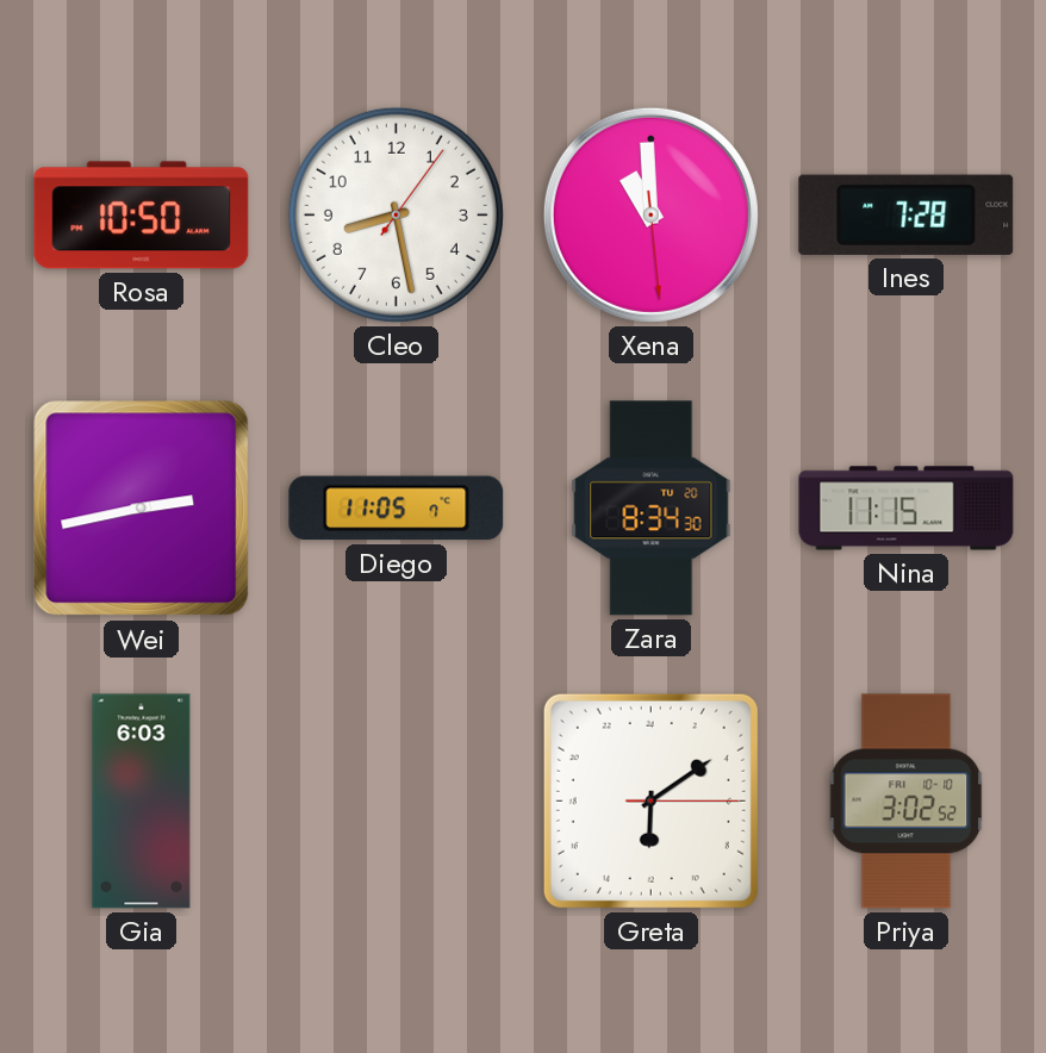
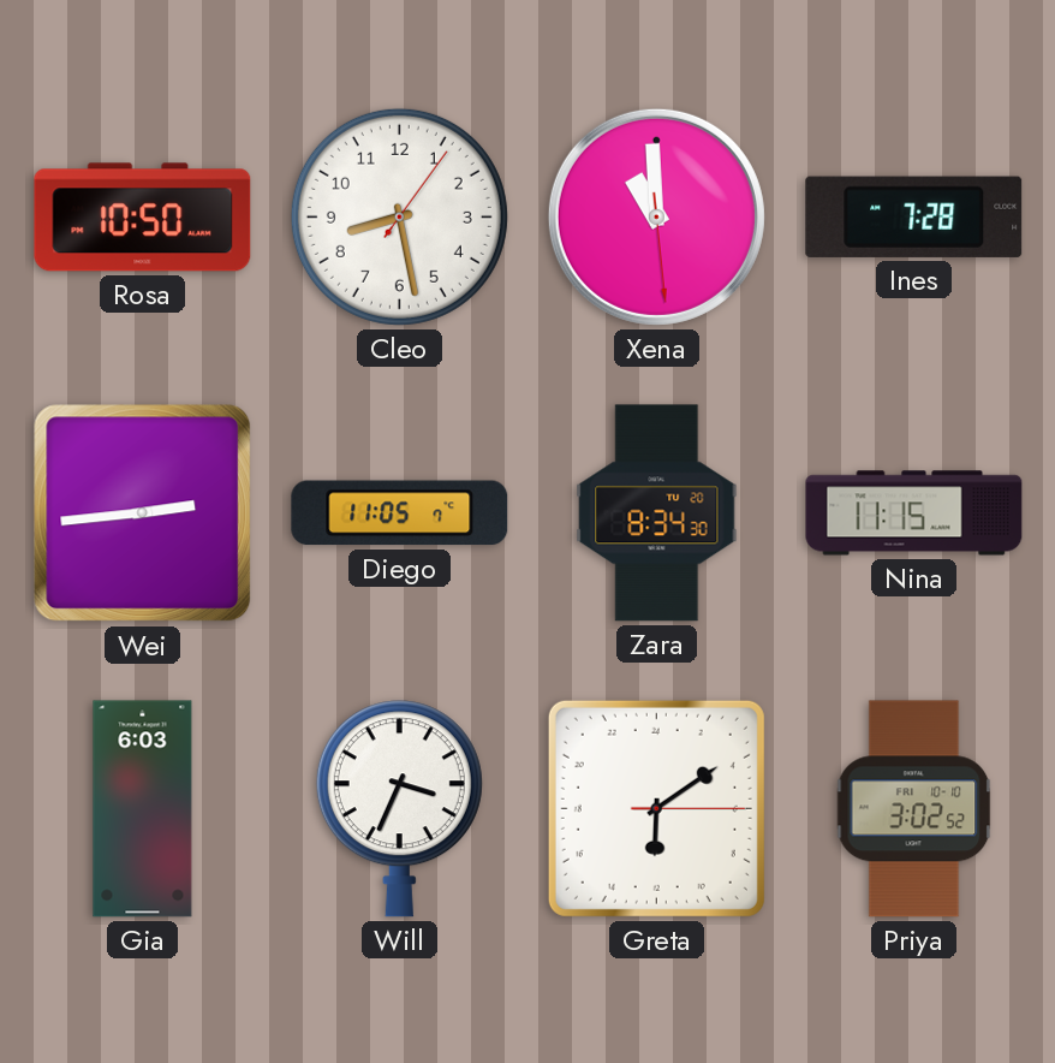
Wei: 2:43 -> 2:44 (143, 513)
Will: none -> 3:34 (399, 809)
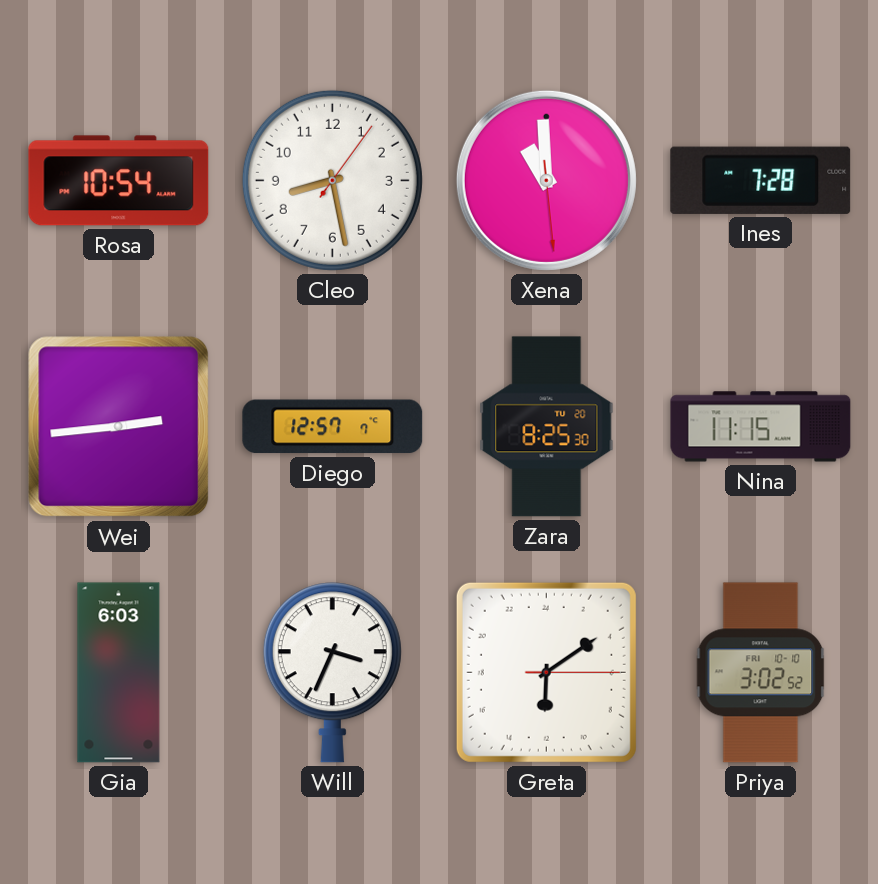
Rosa: 10:50 -> 10:54 (119, 181)
Diego: 11:05 -> 12:57 (333, 427)
Zara: 8:34 -> 8:25 (547, 427)
